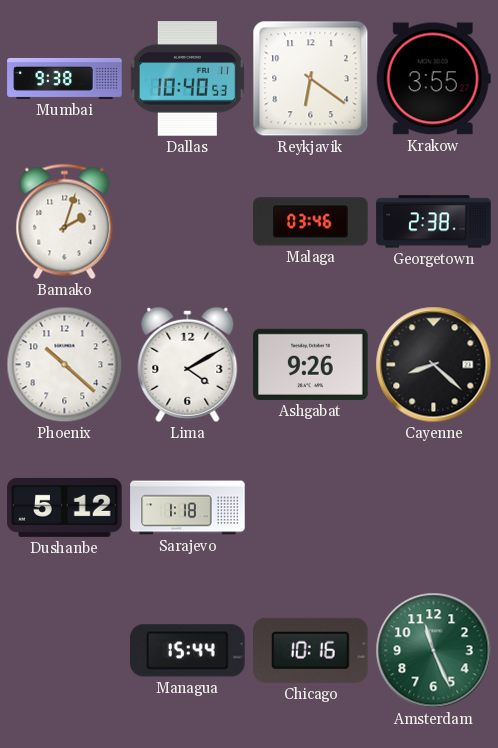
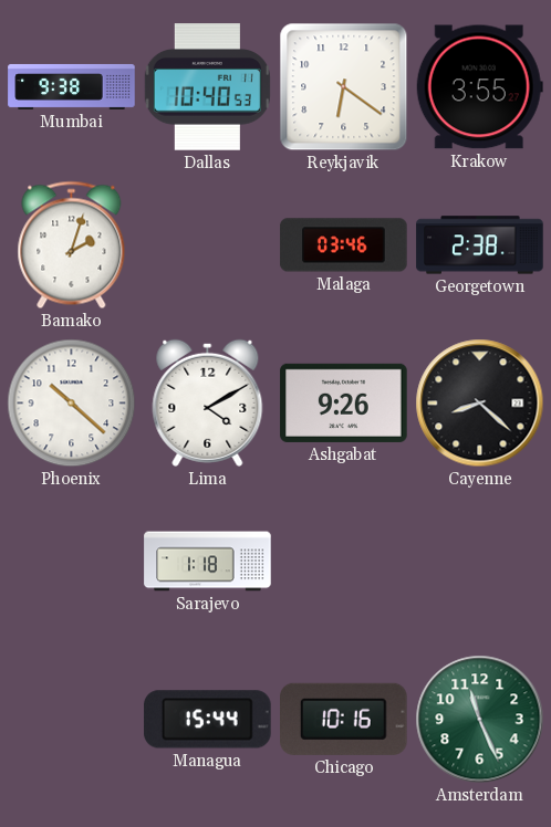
Dushanbe: 5:12 -> none (65, 507)
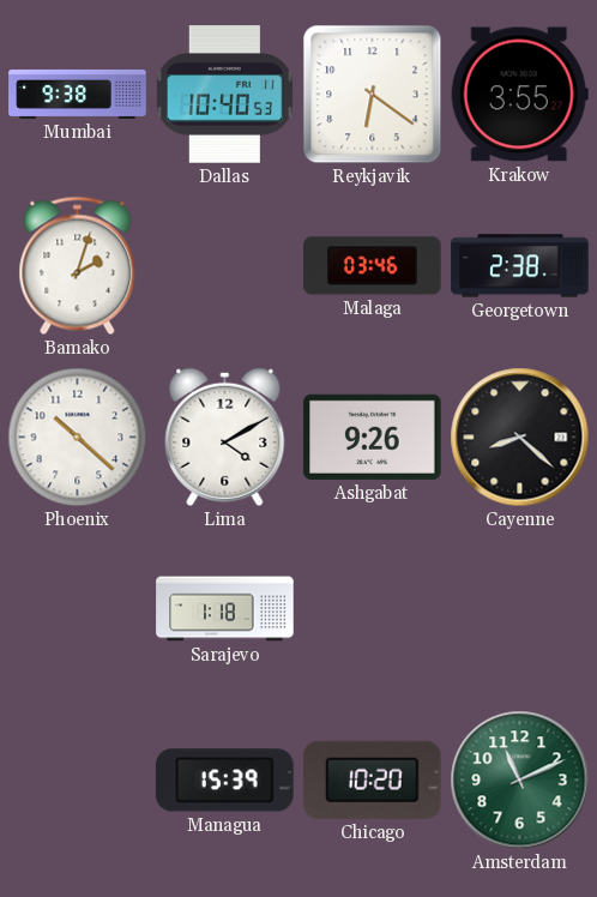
Managua: 15:44 -> 15:39 (225, 781)
Chicago: 10:16 -> 10:20 (373, 779)
Amsterdam: 11:26 -> 11:11 (520, 781)
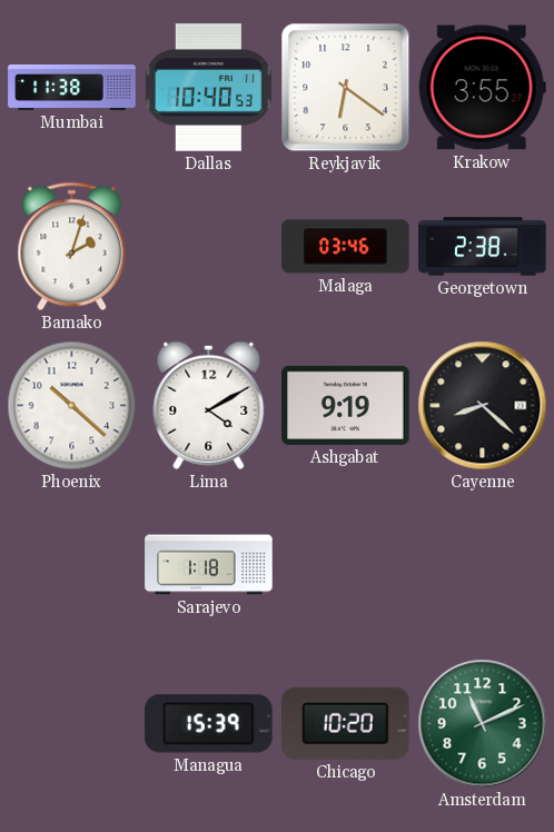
Mumbai: 9:38 -> 11:38 (72, 87)
Ashgabat: 9:26 -> 9:19 (346, 405)
